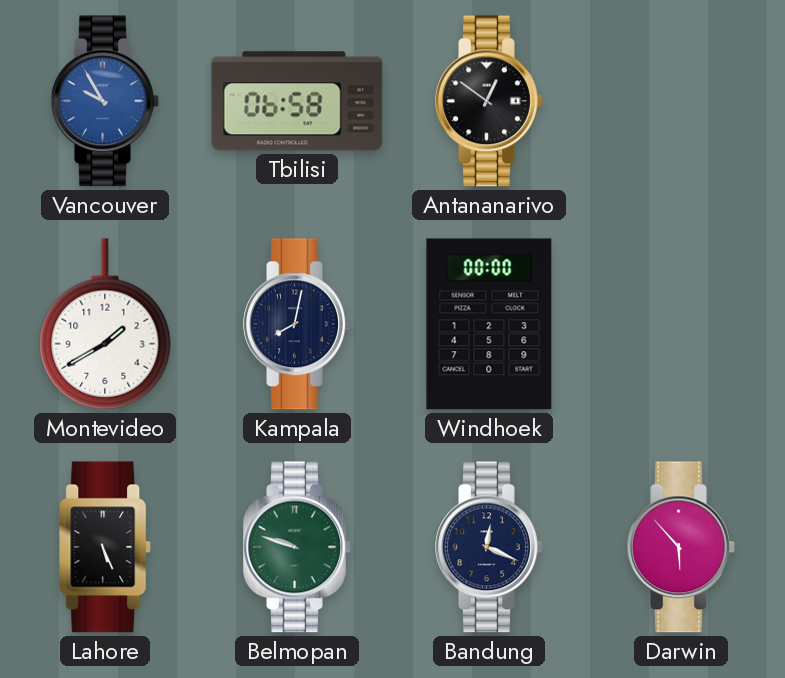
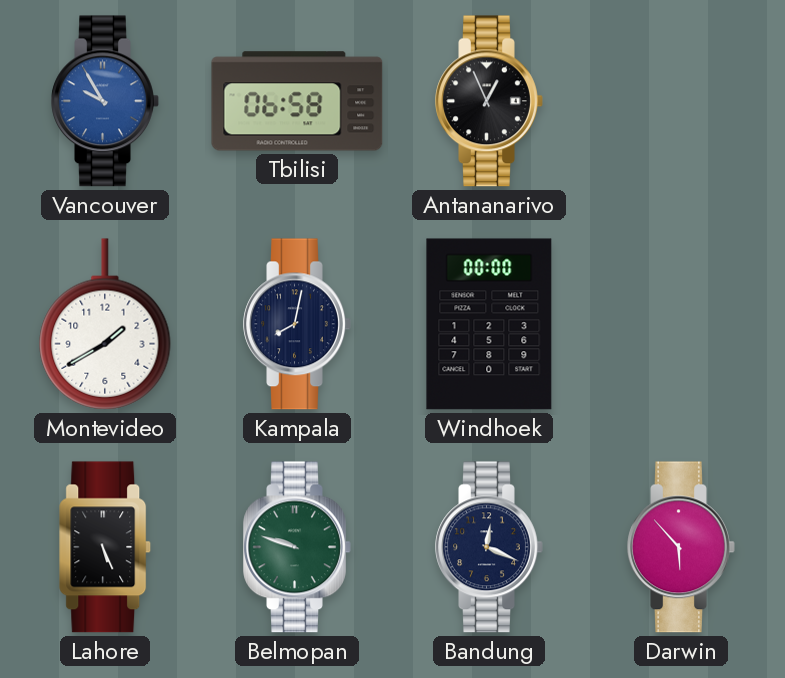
Antananarivo: 12:51 -> 12:56 (489, 101)
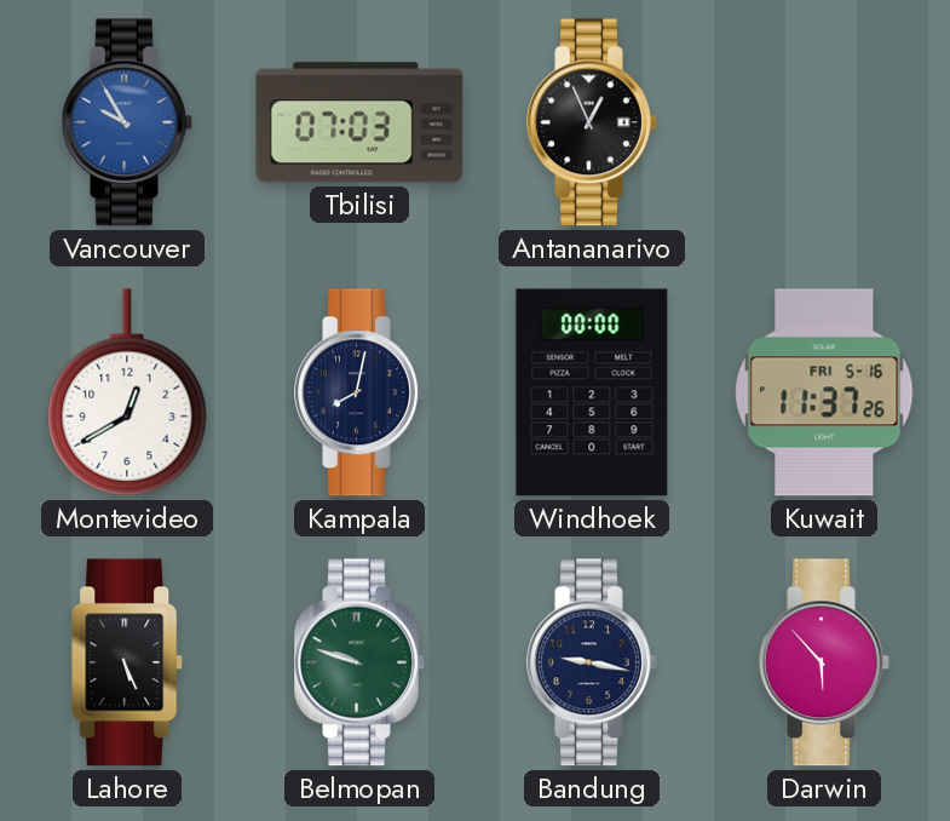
Tbilisi: 06:58 -> 07:03 (359, 122)
Montevideo: 1:40 -> 12:40 (127, 392)
Kuwait: none -> 11:37 (824, 392)
Bandung: 12:19 -> 9:17 (592, 662)
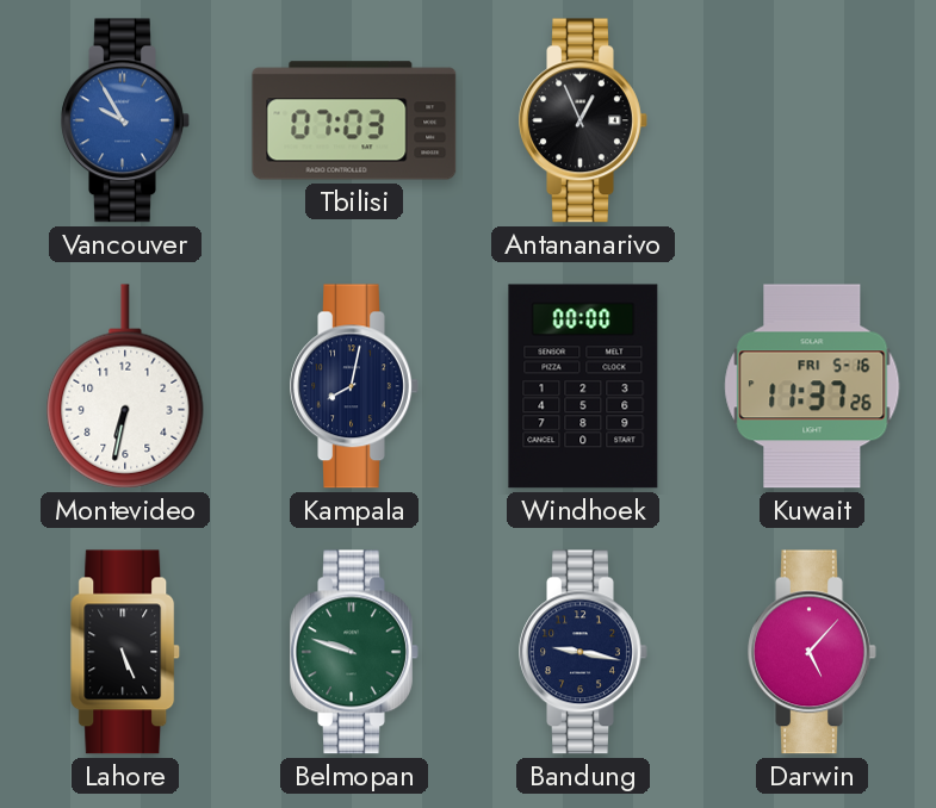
Montevideo: 12:40 -> 6:32 (125, 386)
Darwin: 5:53 -> 5:07 (812, 652)
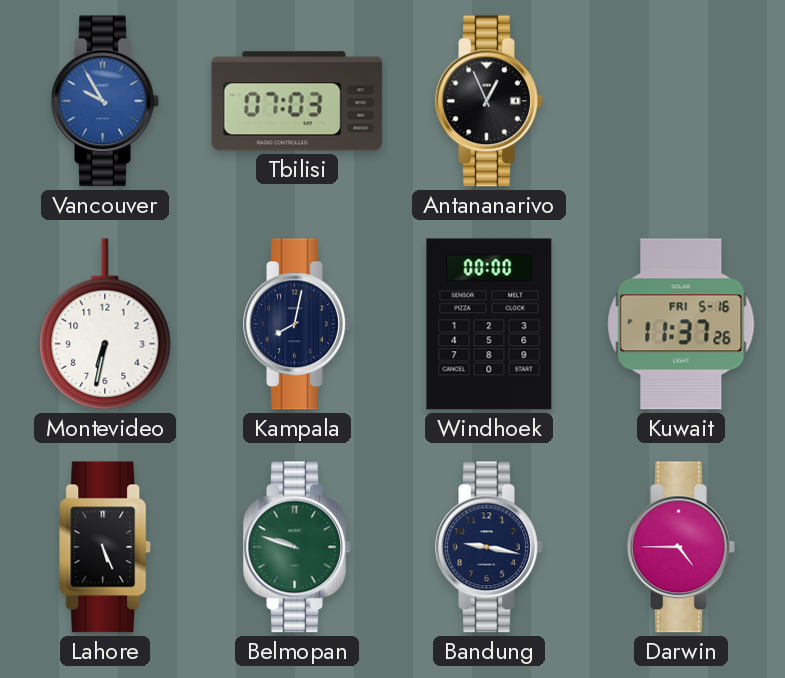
Darwin: 5:07 -> 4:45 (681, 547)
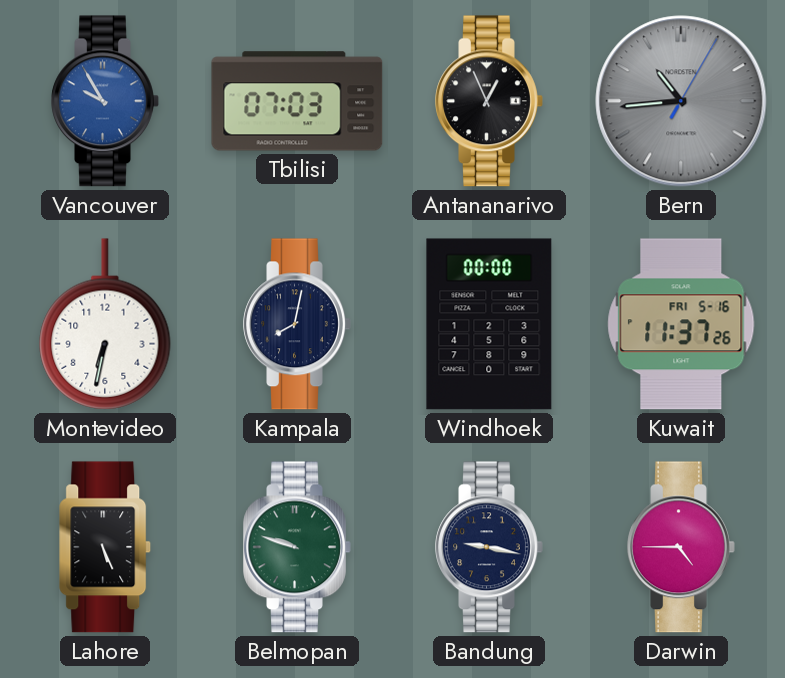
Bern: none -> 10:44 (681, 101)
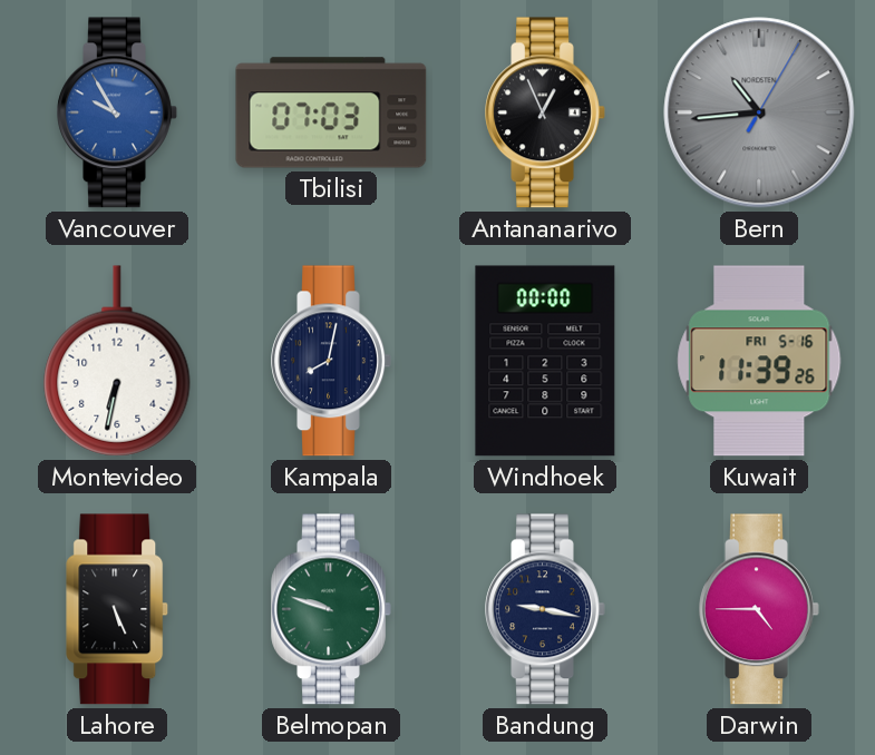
Kuwait: 11:37 -> 11:39 (759, 361)
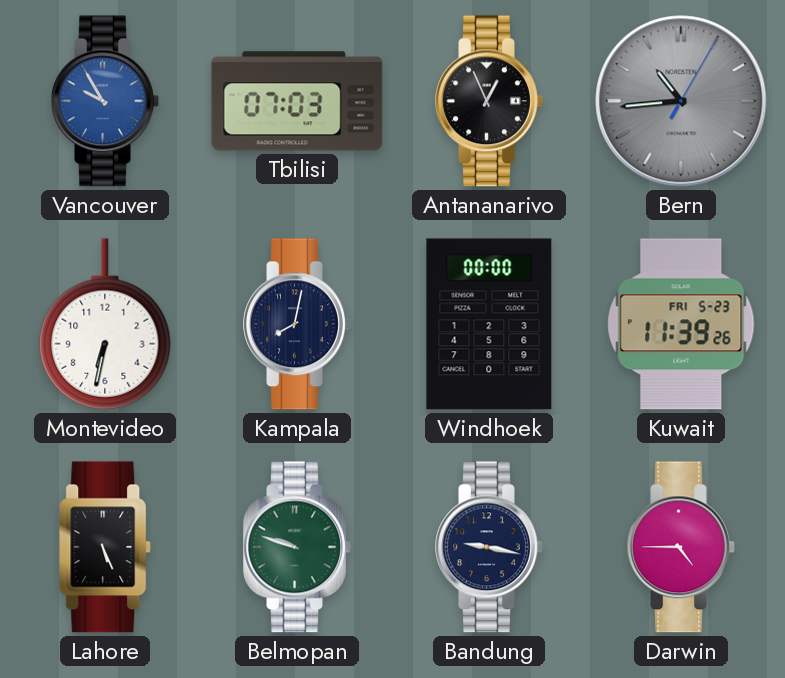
Kuwait date: FRI 5-16 -> FRI 5-23 (681, 324)
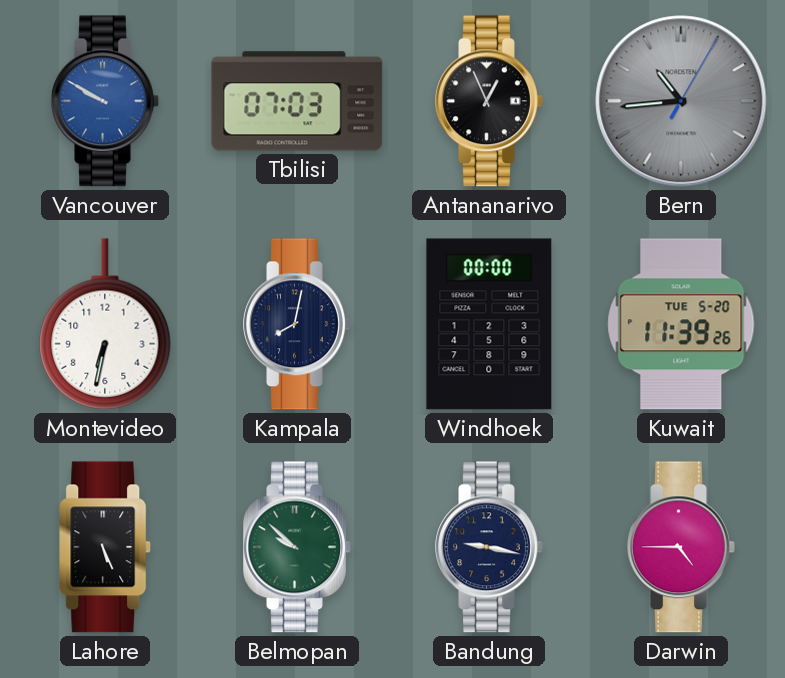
Vancouver: 9:55 -> 9:50 (105, 101)
Kuwait date: FRI 5-23 -> TUE 5-20 (681, 324)
Belmopan: 9:48 -> 9:52 (297, 547)
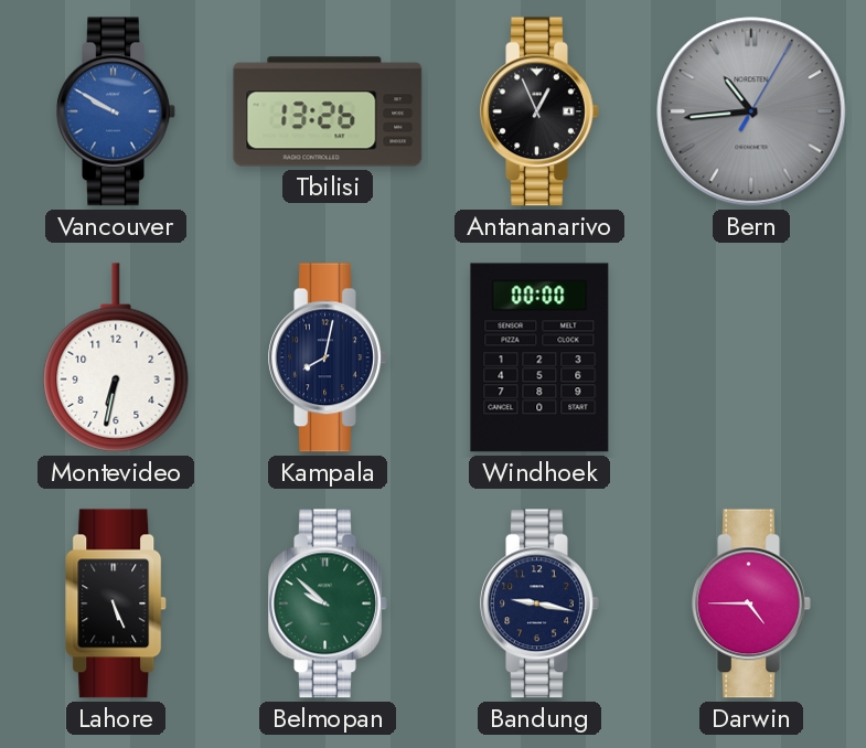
Tbilisi: 07:03 -> 13:26 (328, 111)
Kuwait: 11:39 -> none (681, 324)
